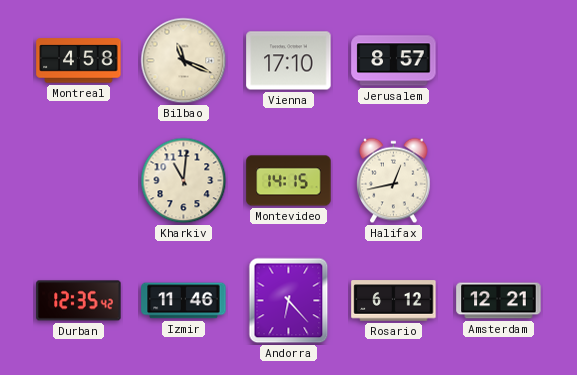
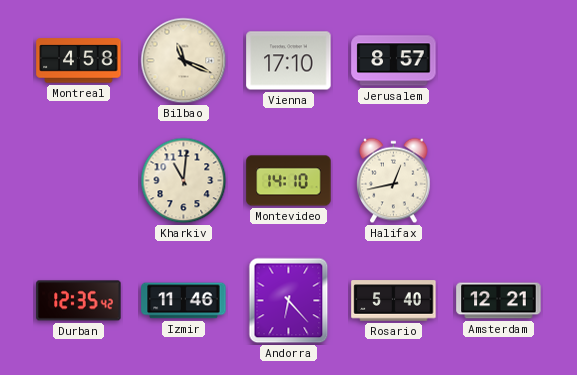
Montevideo: 14:15 -> 14:10 (289, 181)
Rosario: 6:12 -> 5:40 (394, 301)
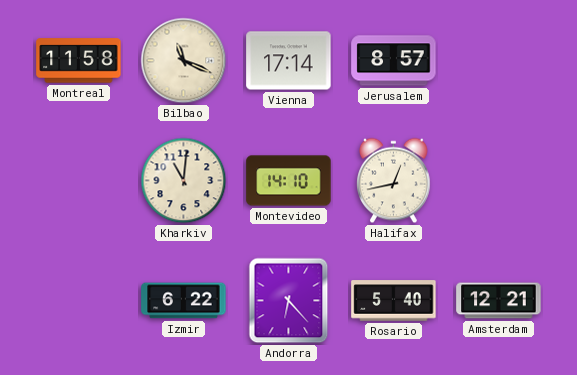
Montreal: 4:58 -> 11:58 (79, 61)
Vienna: 17:10 -> 17:14 (289, 61)
Durban: 12:35 -> none (79, 301)
Izmir: 11:46 -> 6:22 (184, 301)
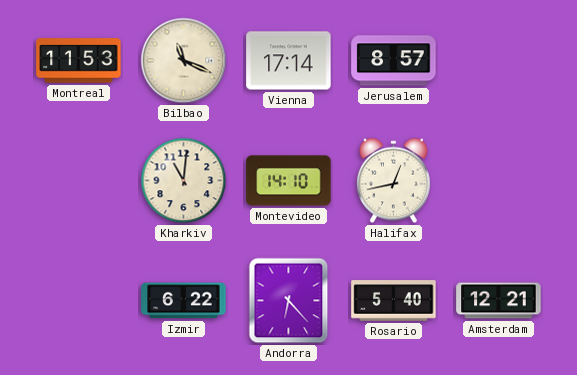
Montreal: 11:58 -> 11:53 (79, 61)
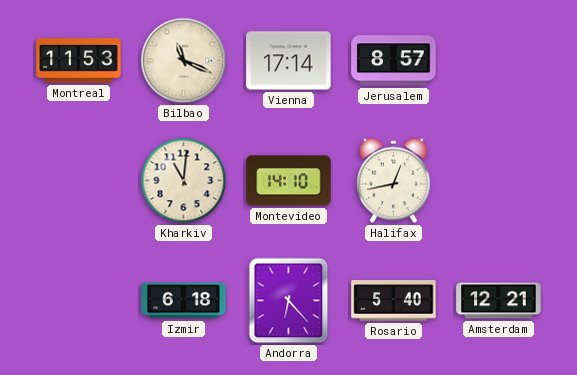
Izmir: 6:22 -> 6:18 (184, 301)
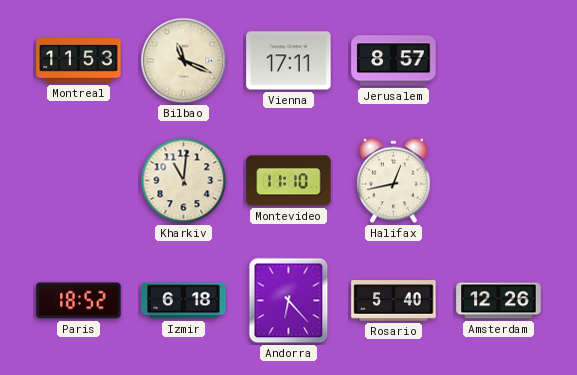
Vienna: 17:14 -> 17:11 (289, 61)
Montevideo: 14:10 -> 11:10 (289, 181)
Paris: none -> 18:52 (79, 301)
Amsterdam: 12:21 -> 12:26 (499, 301)
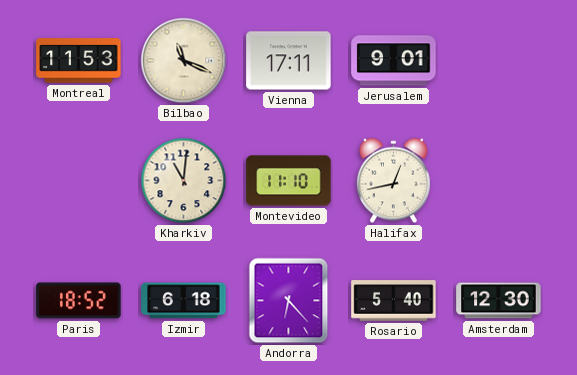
Jerusalem: 8:57 -> 9:01 (394, 61)
Amsterdam: 12:26 -> 12:30 (499, 301)
